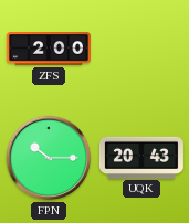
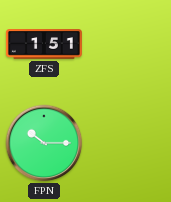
ZFS: 2:00 -> 1:51 (44, 44)
UQK: 20:43 -> none (141, 157)
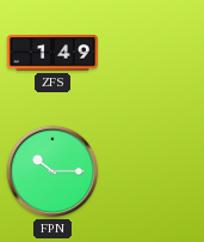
ZFS: 1:51 -> 1:49 (52, 53)
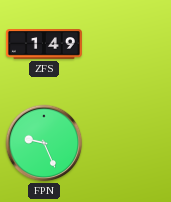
FPN: 10:15 -> 9:26 (44, 143)
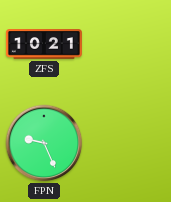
ZFS: 1:49 -> 10:21 (44, 44)
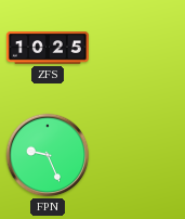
ZFS: 10:21 -> 10:25 (48, 48)
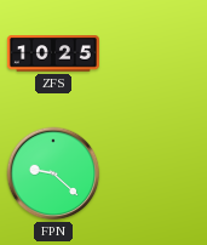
FPN: 9:26 -> 9:22 (53, 173)
